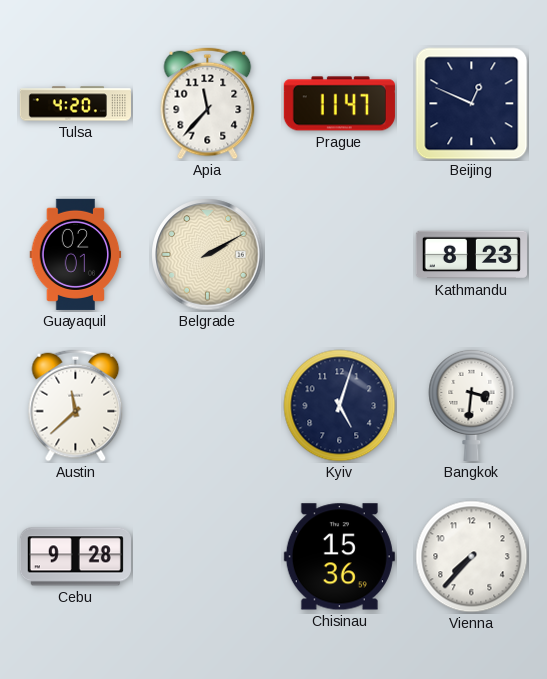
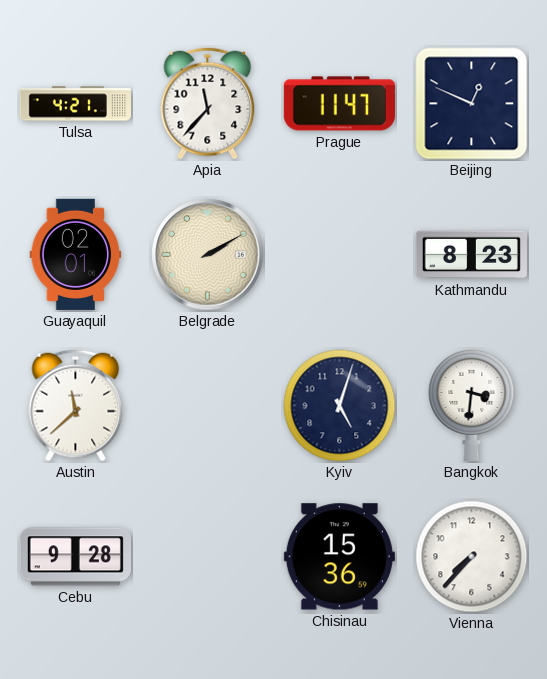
Tulsa: 4:20 -> 4:21 (75, 104)
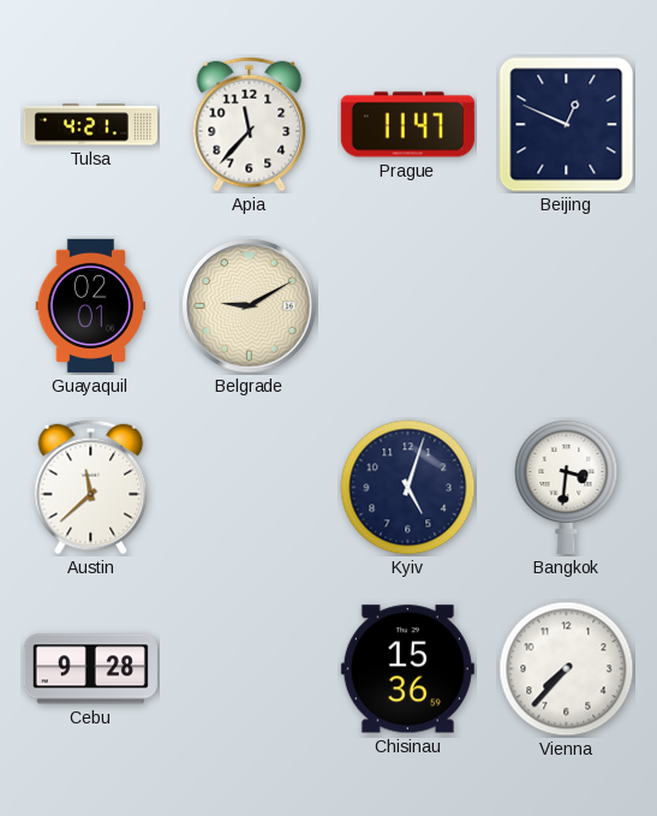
Belgrade: 2:10 -> 9:10 (250, 306)
Kathmandu: 8:23 -> none (471, 255)
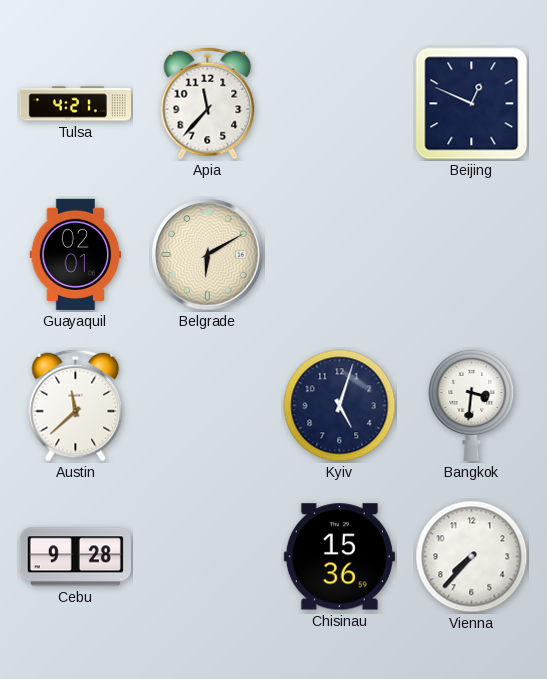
Prague: 11:47 -> none (407, 125)
Belgrade: 9:10 -> 6:10 (208, 255)
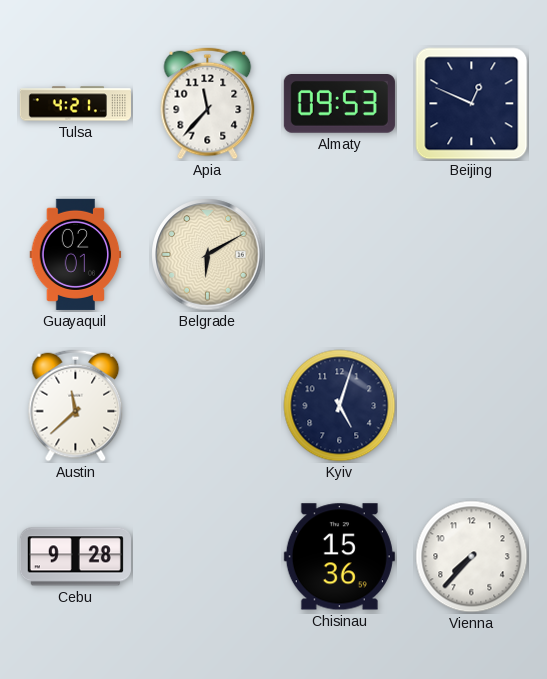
Almaty: none -> 09:53 (339, 104)
Bangkok: 3:31 -> none (472, 405)
